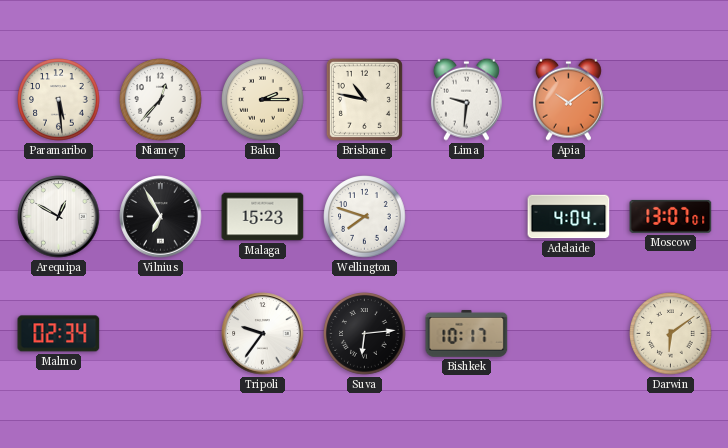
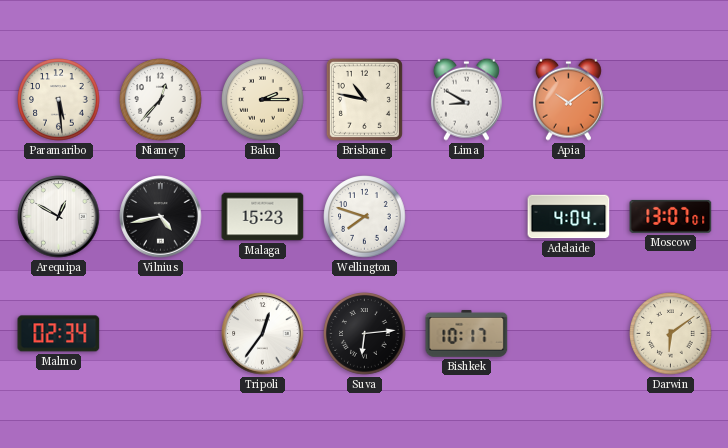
Lima: 9:31 -> 8:50 (466, 99)
Vilnius: 6:55 -> 4:43 (161, 217)
Tripoli: 9:36 -> 12:36 (263, 334)
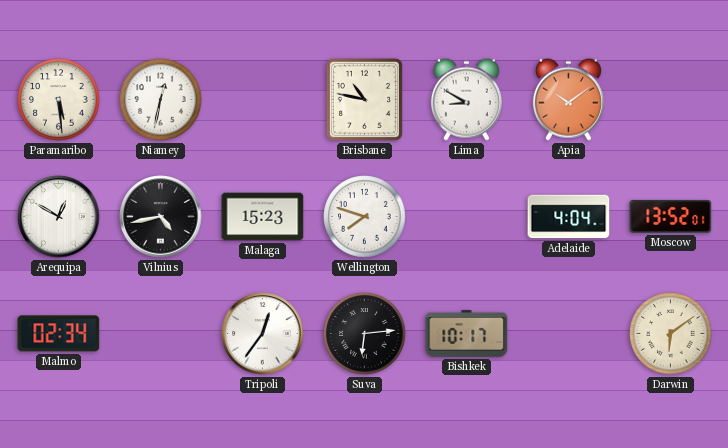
Niamey: 12:37 -> 12:32 (161, 100)
Baku: 2:15 -> none (263, 100)
Moscow: 13:07 -> 13:52 (671, 216)
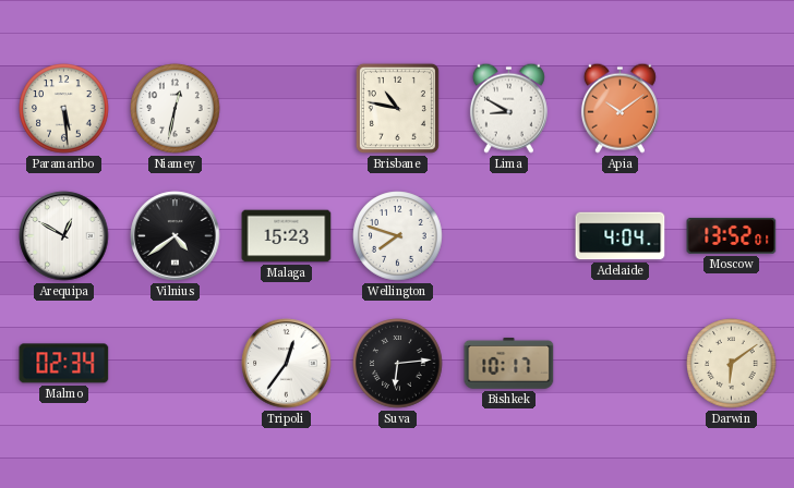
Vilnius: 4:43 -> 4:39 (176, 236)
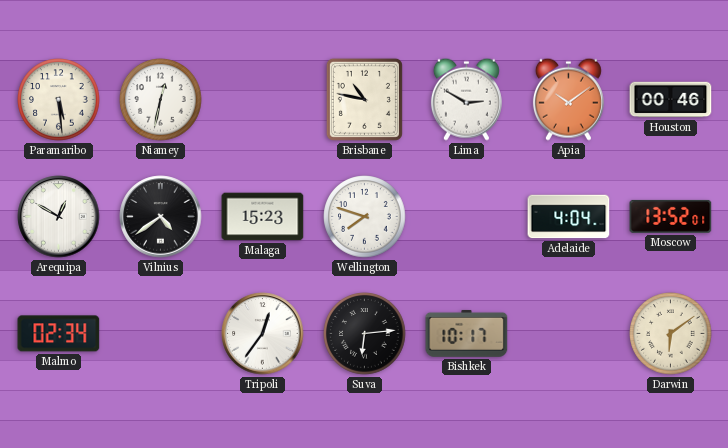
Lima: 8:50 -> 2:50 (466, 99)
Houston: none -> 00:46 (671, 100)
